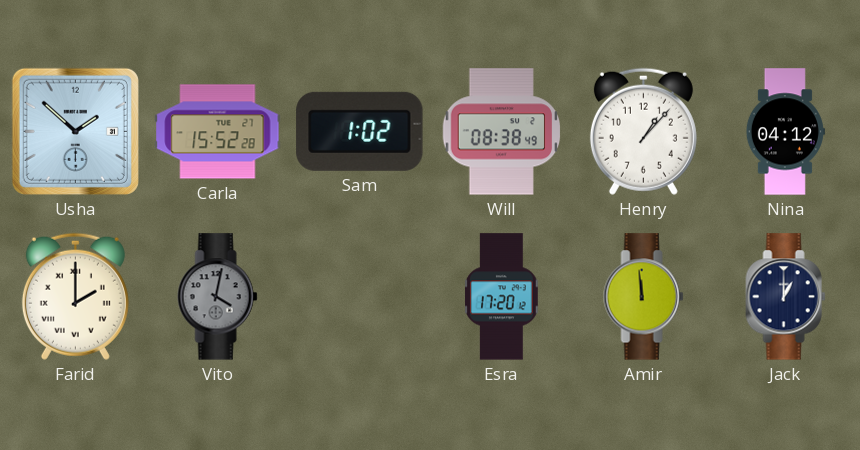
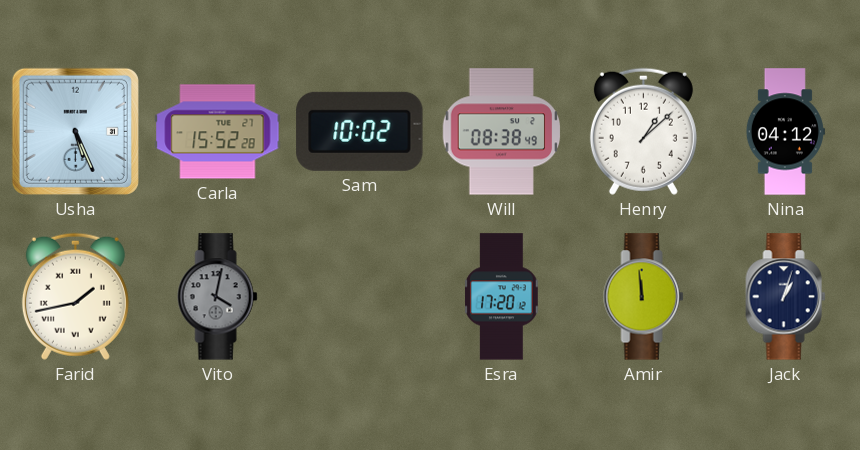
Usha: 1:52 -> 5:26 (75, 131)
Sam: 1:02 -> 10:02 (360, 131)
Henry: 1:07 -> 1:08 (643, 131)
Farid: 2:00 -> 1:43 (75, 296)
Jack: 1:00 -> 1:03 (786, 297)
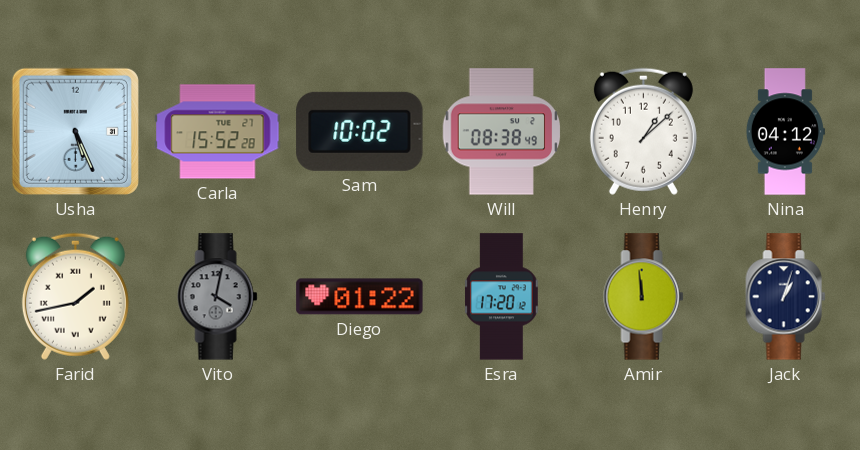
Diego: none -> 01:22 (360, 297)
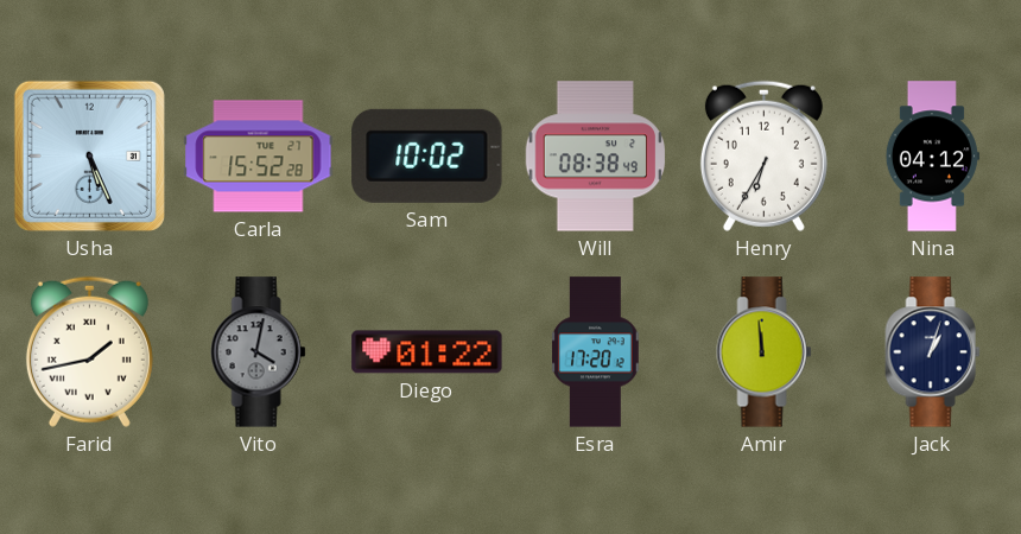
Henry: 1:08 -> 6:35 (763, 155)
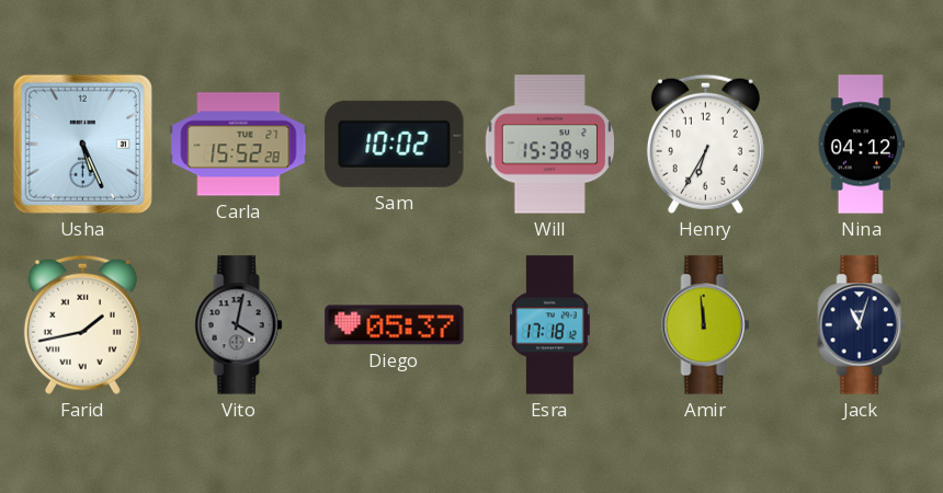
Will: 08:38 -> 15:38 (550, 145)
Diego: 01:22 -> 05:37 (395, 325)
Esra: 17:20 -> 17:18 (550, 325)
Jack: 1:03 -> 11:03 (862, 325)
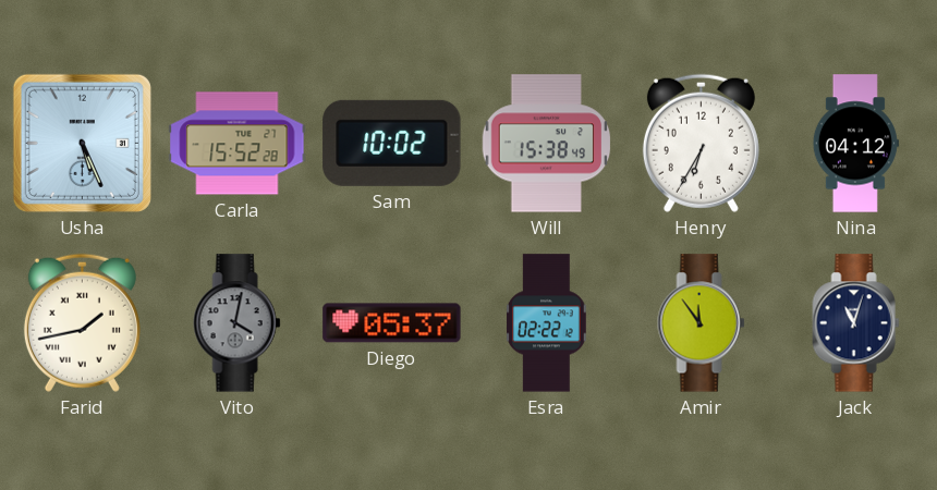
Esra: 17:18 -> 02:22 (547, 323)
Amir: 11:59 -> 11:54 (702, 323)
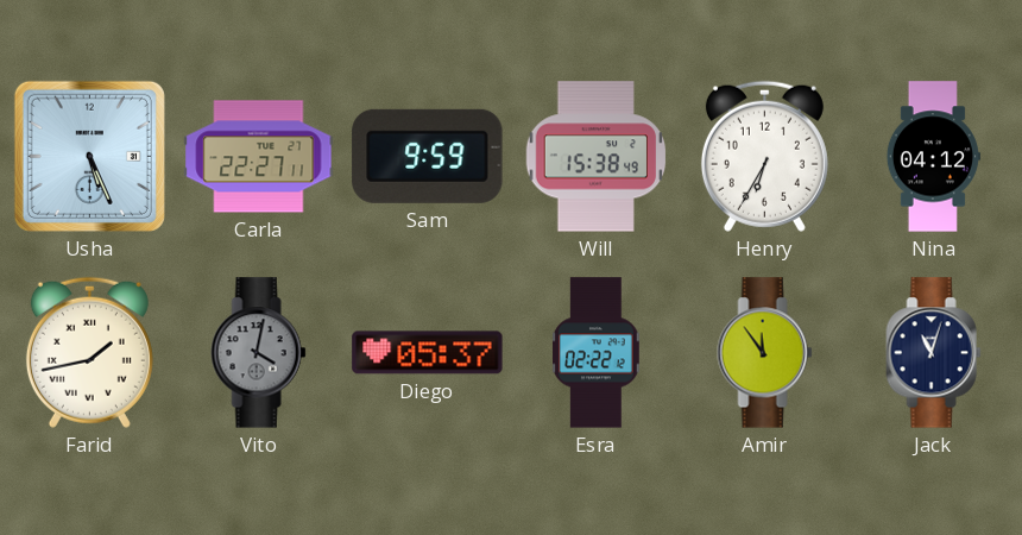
Carla: 15:52 -> 22:27 (259, 157)
Sam: 10:02 -> 9:59 (428, 156)
